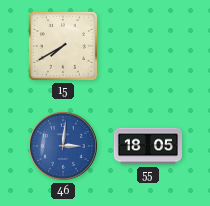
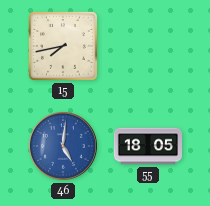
15: 7:40 -> 7:43 (64, 47)
46: 3:01 -> 5:01 (63, 146)
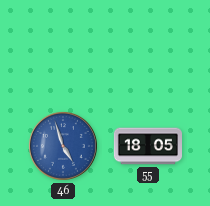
15: 7:43 -> none (64, 47)
46: 5:01 -> 4:57 (63, 146)
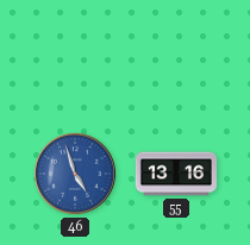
55: 18:05 -> 13:16 (175, 174)
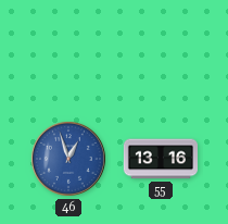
46: 4:57 -> 12:57 (68, 159)
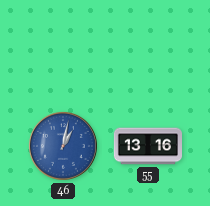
46: 12:57 -> 1:02 (63, 146)
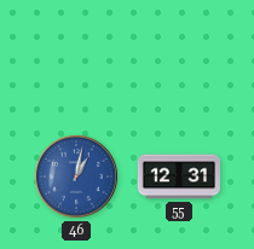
55: 13:16 -> 12:31 (178, 176)
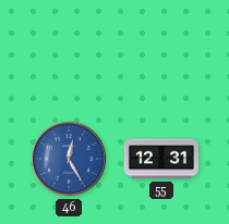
46: 1:02 -> 12:25 (69, 159)
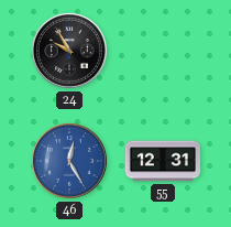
24: none -> 9:55 (69, 51)
